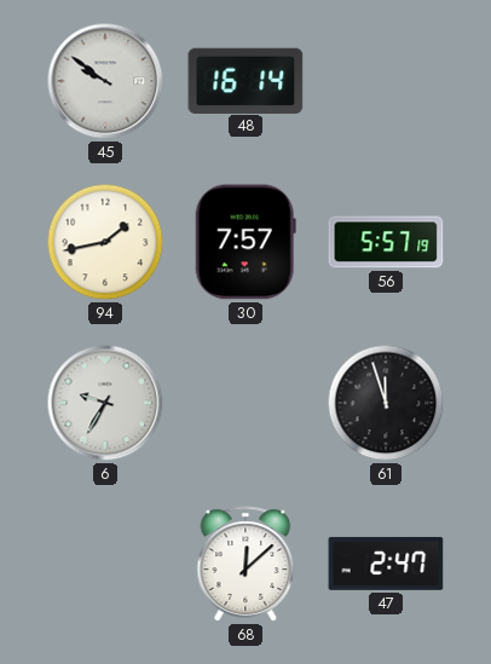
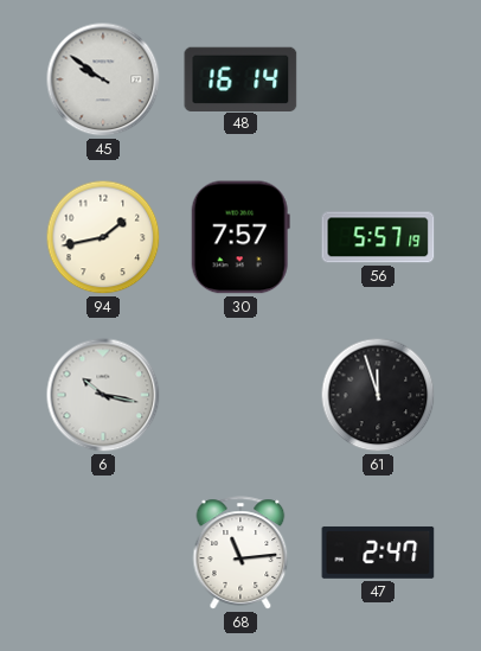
6: 9:35 -> 10:17 (103, 395)
68: 12:08 -> 11:14 (240, 553)
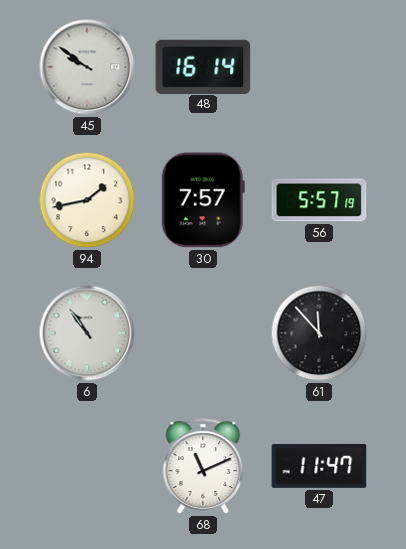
6: 10:17 -> 10:54 (87, 333)
61: 11:57 -> 11:53 (319, 333)
68: 11:14 -> 11:11 (203, 466)
47: 2:47 -> 11:47 (319, 466)
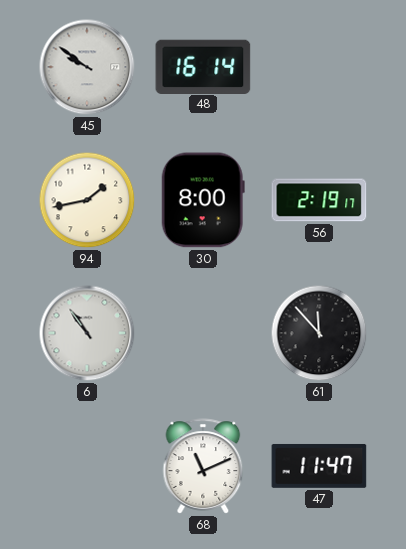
30: 7:57 -> 8:00 (203, 200)
56: 5:57 -> 2:19 (319, 200)
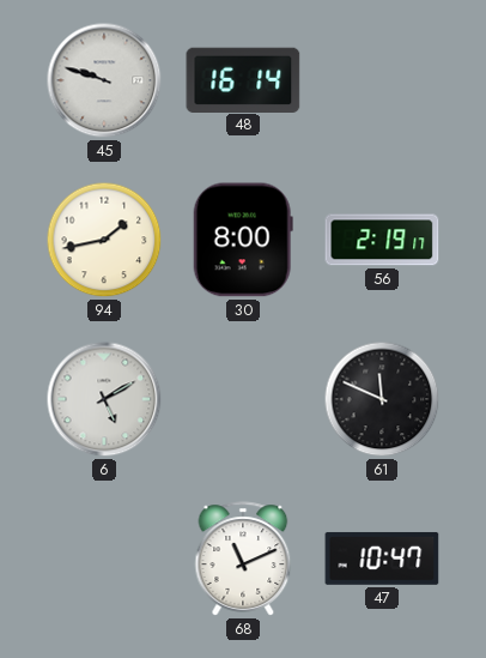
45: 9:51 -> 9:48 (104, 80)
6: 10:54 -> 5:10 (104, 399)
61: 11:53 -> 11:49 (382, 399)
47: 11:47 -> 10:47 (382, 559)
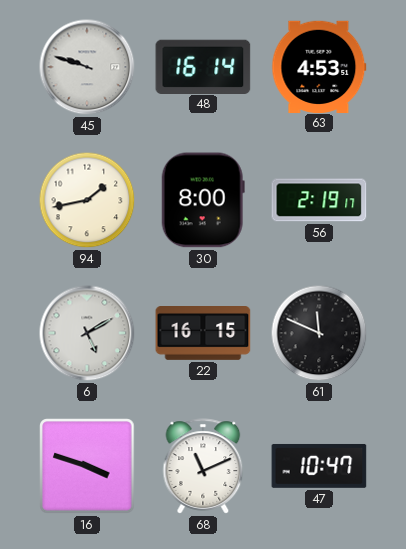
63: none -> 4:53 (319, 66)
22: none -> 16:15 (203, 334)
16: none -> 3:48 (87, 466)
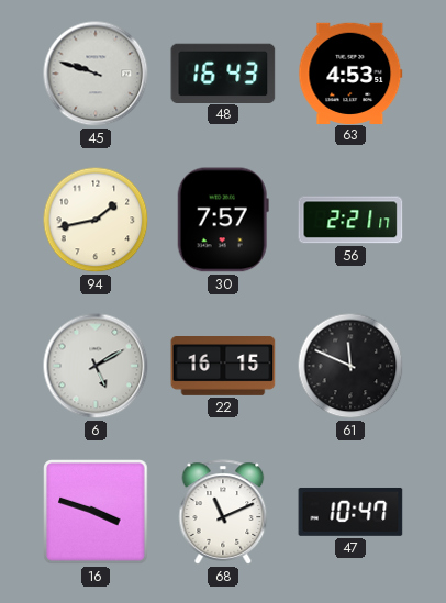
48: 16:14 -> 16:43 (223, 72)
30: 8:00 -> 7:57 (223, 220)
56: 2:19 -> 2:21 (350, 220)
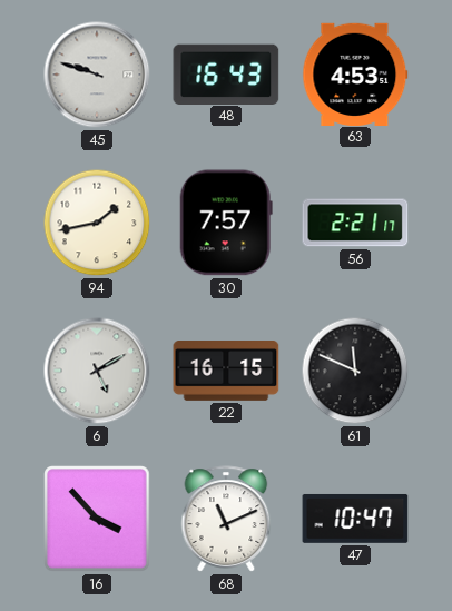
16: 3:48 -> 3:53 (97, 519)
